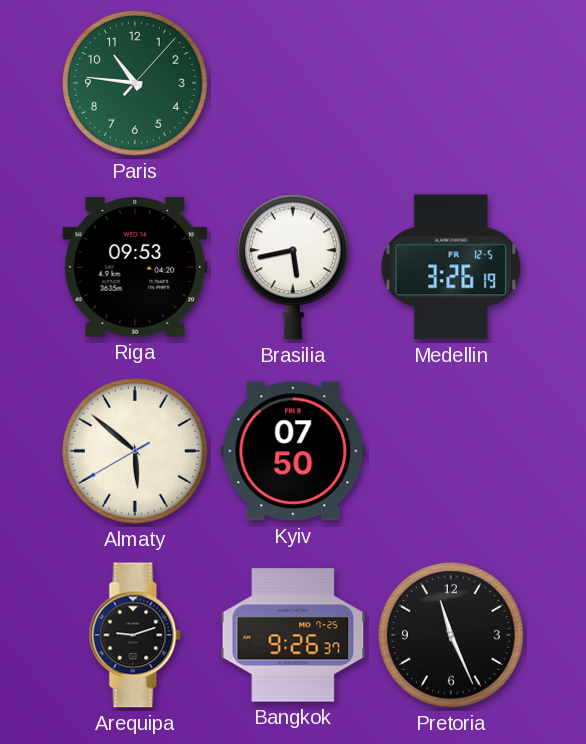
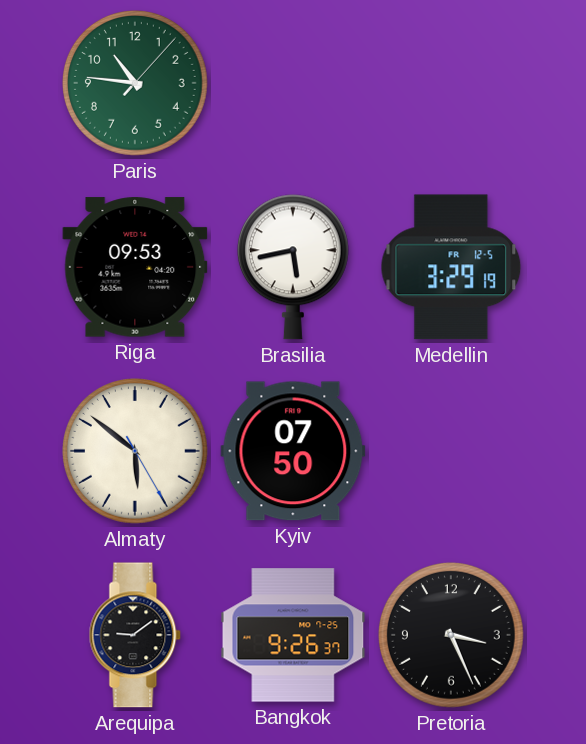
Medellin: 3:26 -> 3:29 (451, 267)
Almaty: 5:51:40 -> 5:51:25 (136, 452)
Arequipa: 9:12 -> 9:09 (135, 635)
Pretoria: 11:26 -> 3:26 (452, 636)
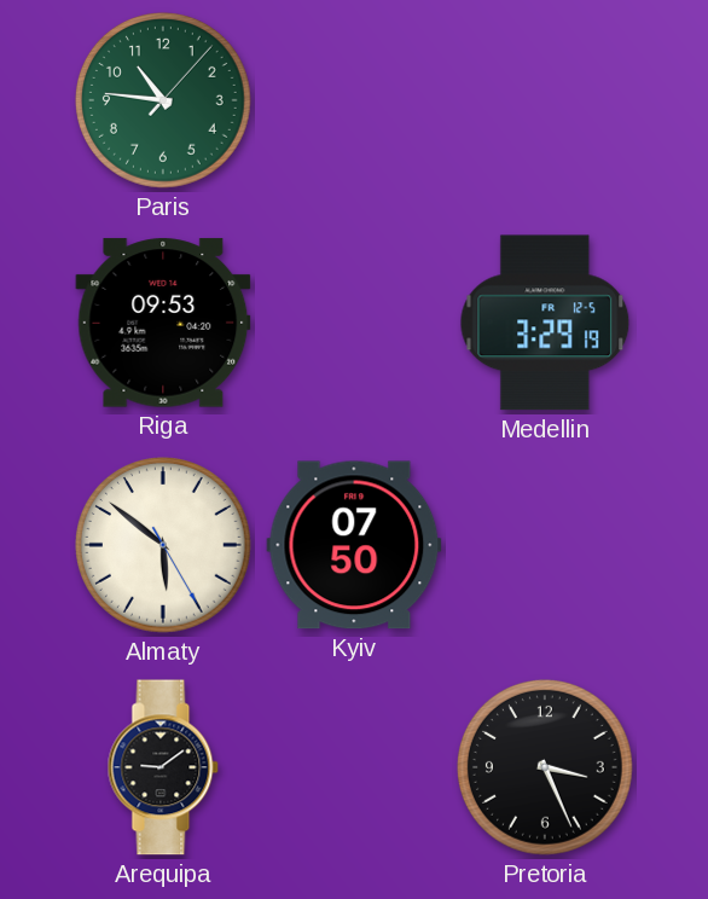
Brasilia: 5:43 -> none (293, 267)
Bangkok: 9:26 -> none (293, 635)
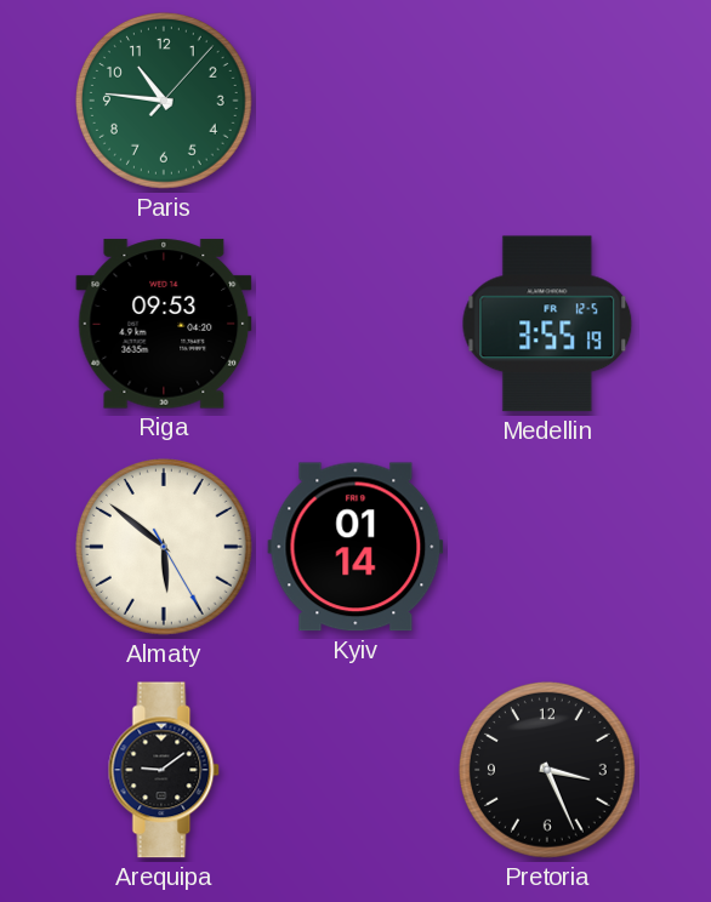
Medellin: 3:29 -> 3:55 (547, 324)
Kyiv: 07:50 -> 01:14 (355, 547)
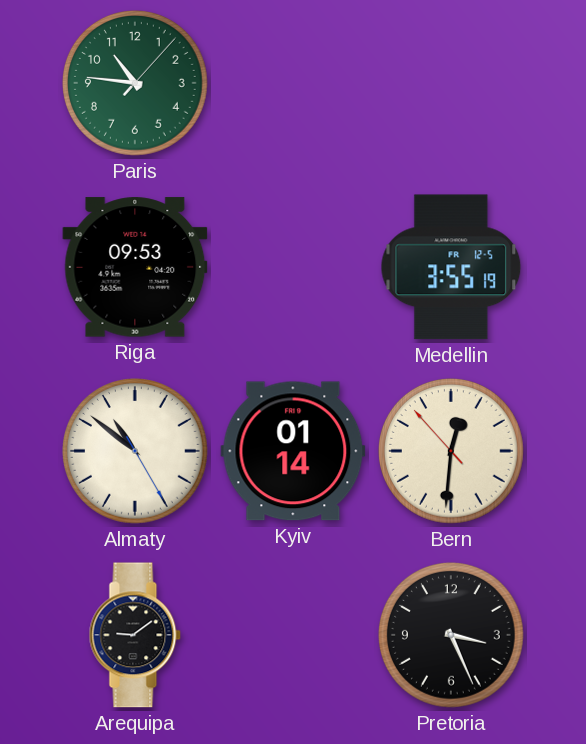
Almaty: 5:51 -> 10:51 (136, 452)
Bern: none -> 12:30 (452, 452)
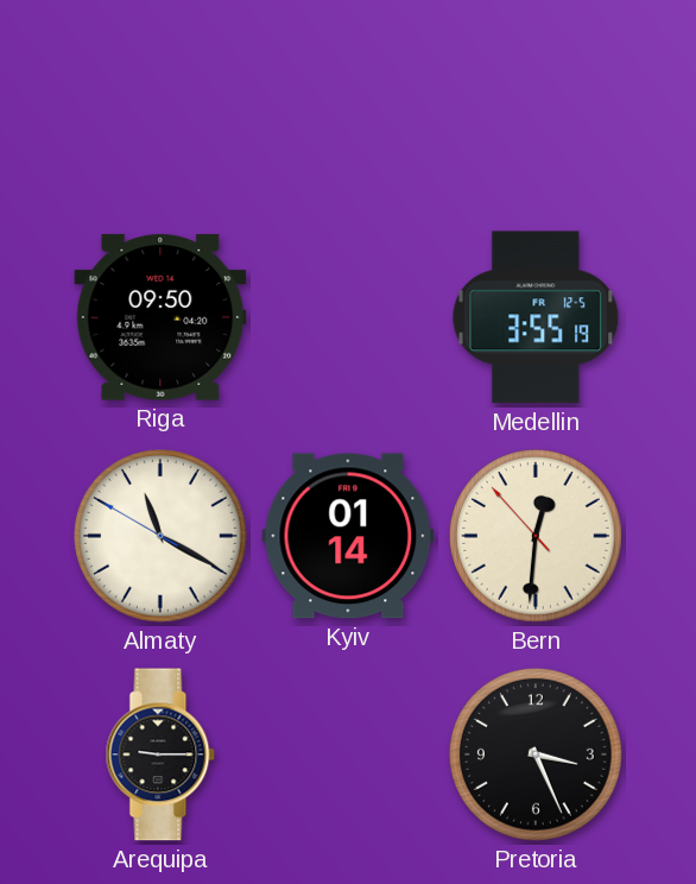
Paris: 10:46 -> none (136, 84)
Riga: 09:53 -> 09:50 (160, 317)
Almaty: 10:51 -> 11:19 (162, 537)
Arequipa: 9:09 -> 9:15 (160, 754)
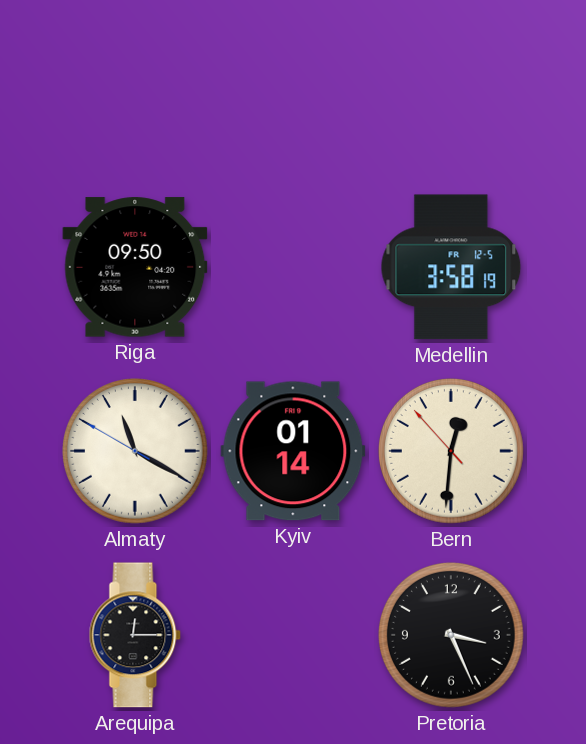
Medellin: 3:55 -> 3:58 (451, 267)
Arequipa: 9:15 -> 12:15 (135, 635)
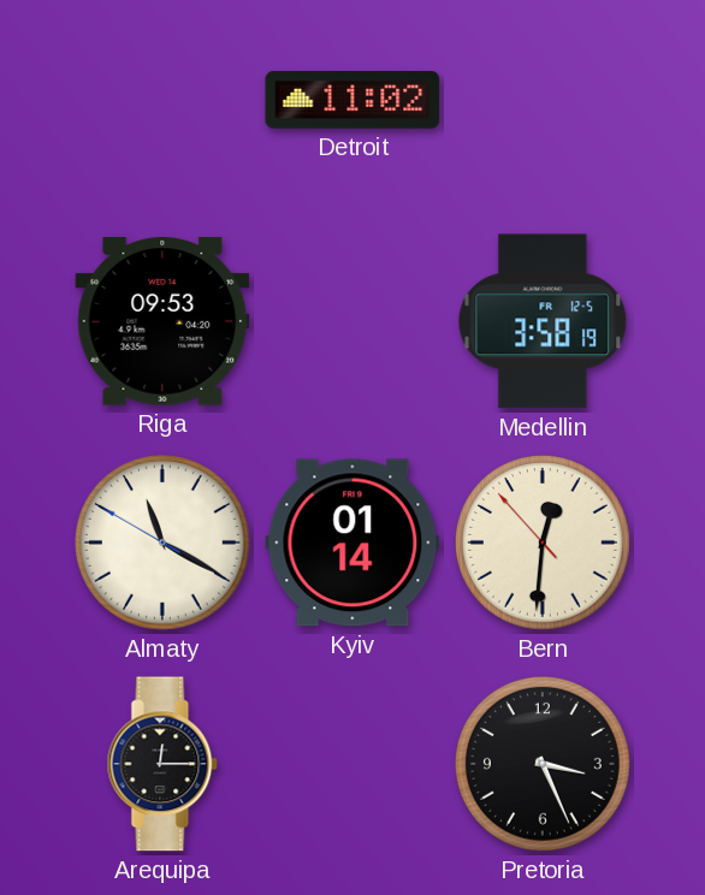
Detroit: none -> 11:02 (352, 101)
Riga: 09:50 -> 09:53 (162, 321)
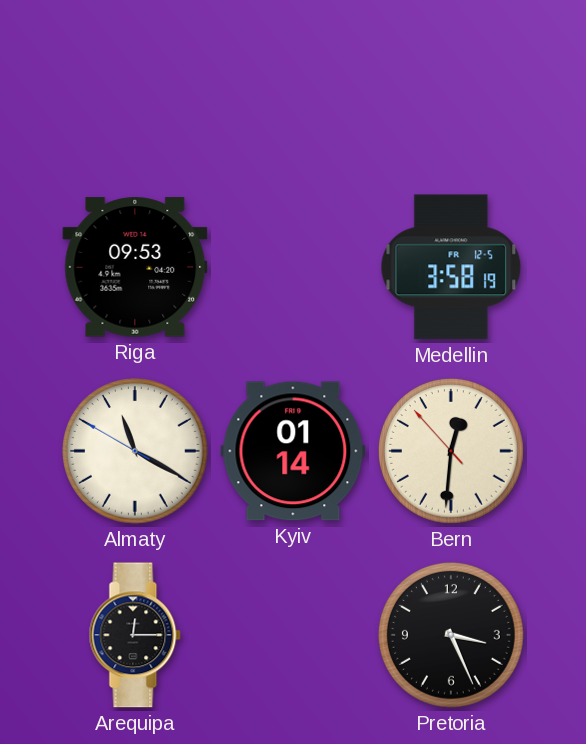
Detroit: 11:02 -> none (352, 101)
